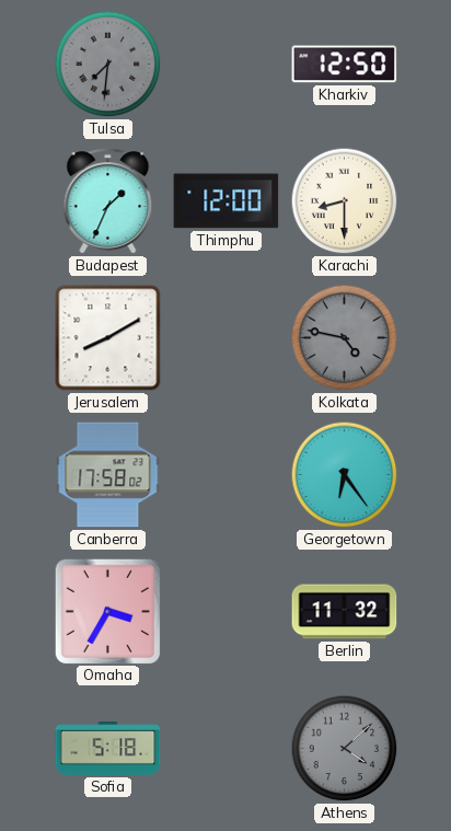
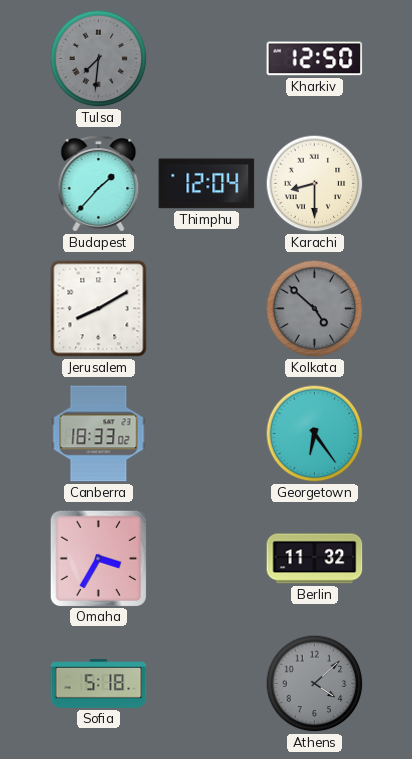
Budapest: 1:34 -> 1:37 (99, 184)
Thimphu: 12:00 -> 12:04 (207, 184)
Kolkata: 4:47 -> 4:52 (315, 309)
Canberra: 17:58 -> 18:33 (99, 434)
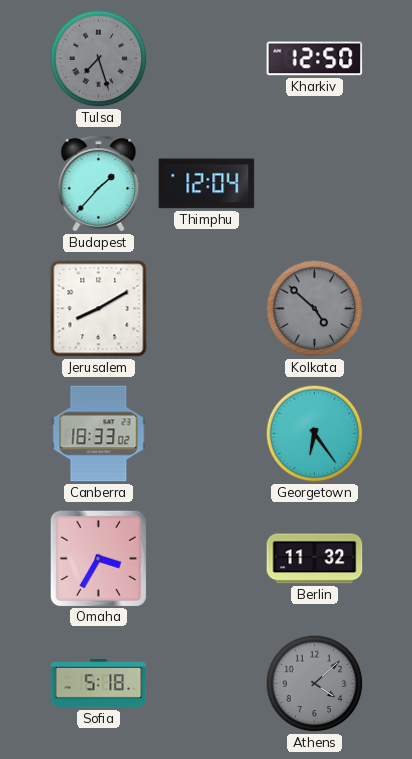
Tulsa: 7:31 -> 7:27 (99, 59)
Karachi: 8:30 -> none (315, 184)
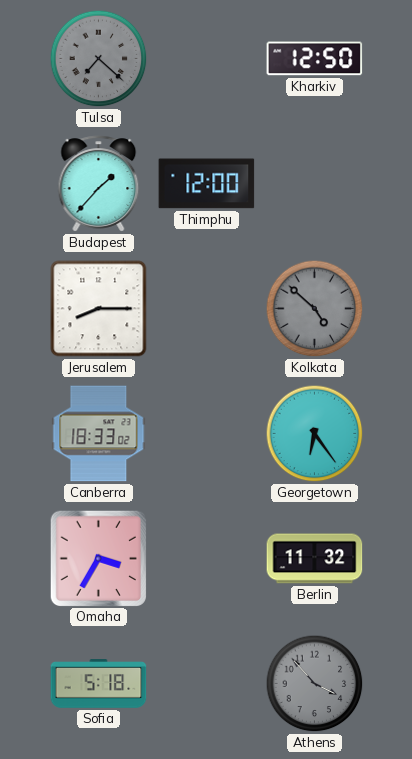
Tulsa: 7:27 -> 7:22 (99, 59)
Thimphu: 12:04 -> 12:00 (207, 184)
Jerusalem: 8:10 -> 8:15 (99, 309)
Athens: 4:08 -> 3:53 (315, 684)
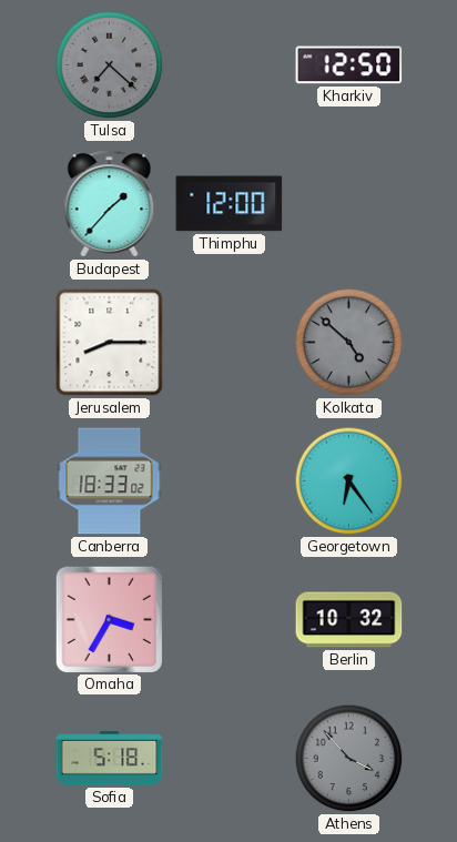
Berlin: 11:32 -> 10:32 (349, 620)
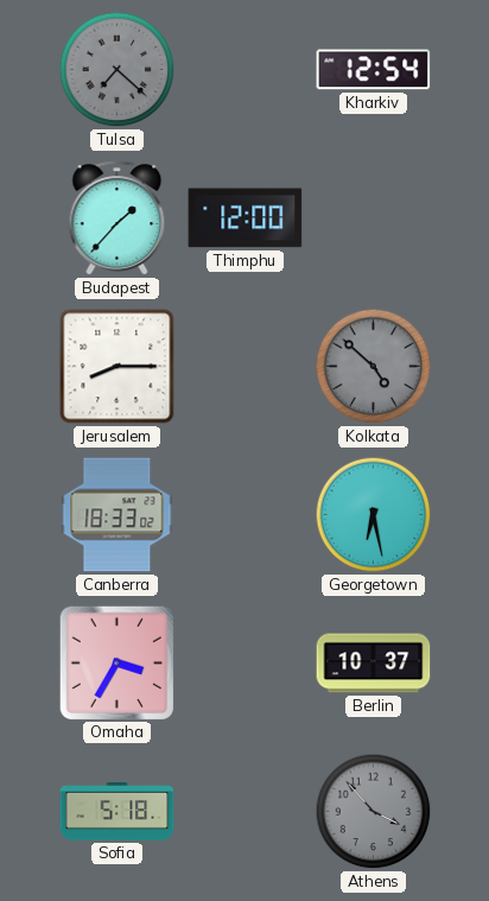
Kharkiv: 12:50 -> 12:54 (374, 70)
Georgetown: 6:24 -> 6:28 (374, 515)
Berlin: 10:32 -> 10:37 (374, 664)
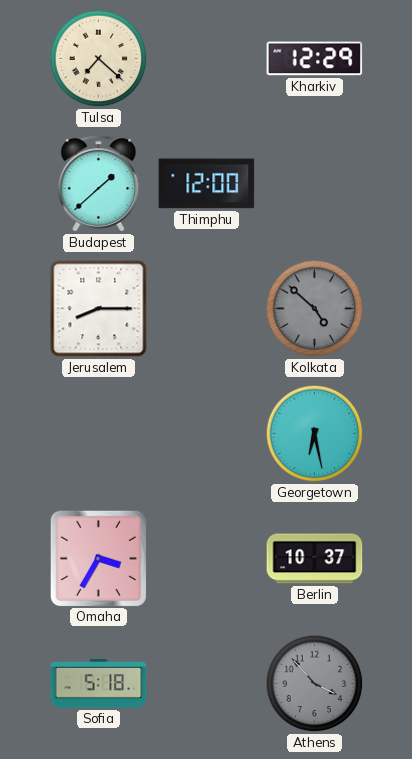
Tulsa dial: grey -> cream (99, 59)
Kharkiv: 12:54 -> 12:29 (315, 59)
Budapest: 1:37 -> 1:38 (99, 184)
Canberra: 18:33 -> none (118, 515)
